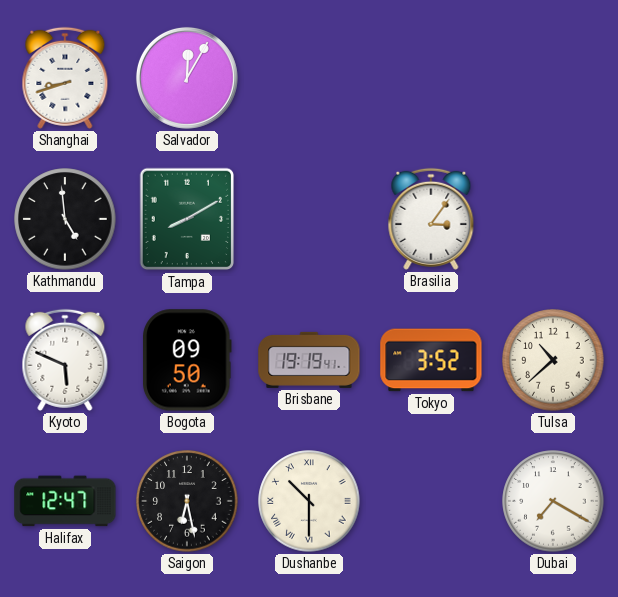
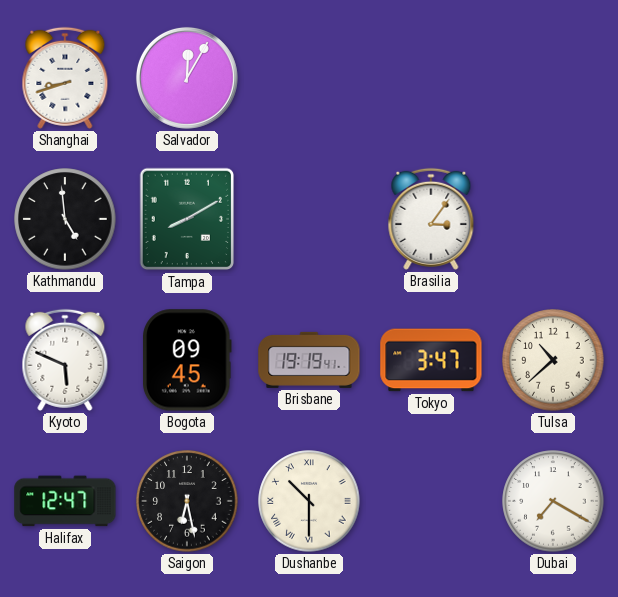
Bogota: 09:50 -> 09:45 (188, 360)
Tokyo: 3:52 -> 3:47 (431, 360)
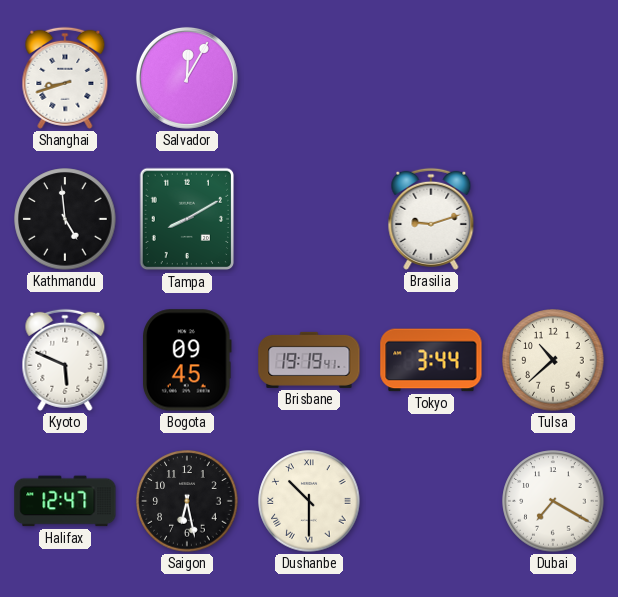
Brasilia: 3:06 -> 9:12 (431, 219)
Tokyo: 3:47 -> 3:44 (431, 360)
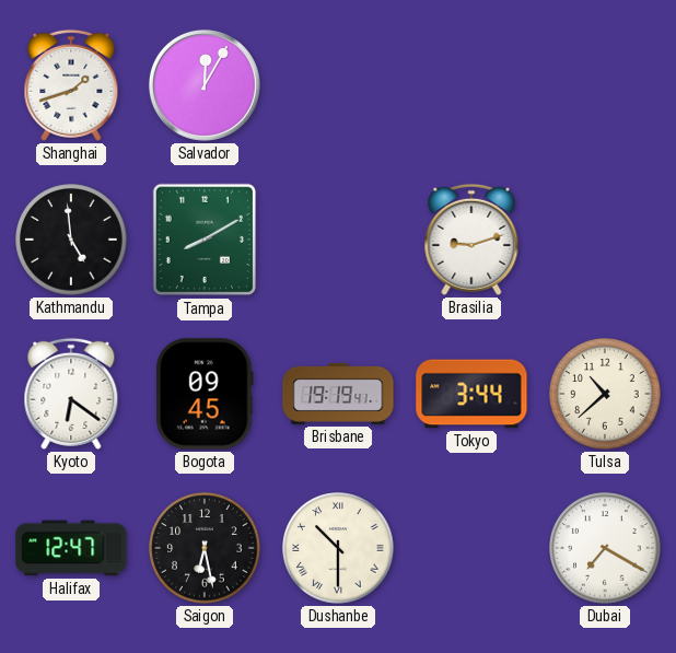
Shanghai: 8:42 -> 1:42 (71, 85)
Kyoto: 5:49 -> 6:21 (71, 394)
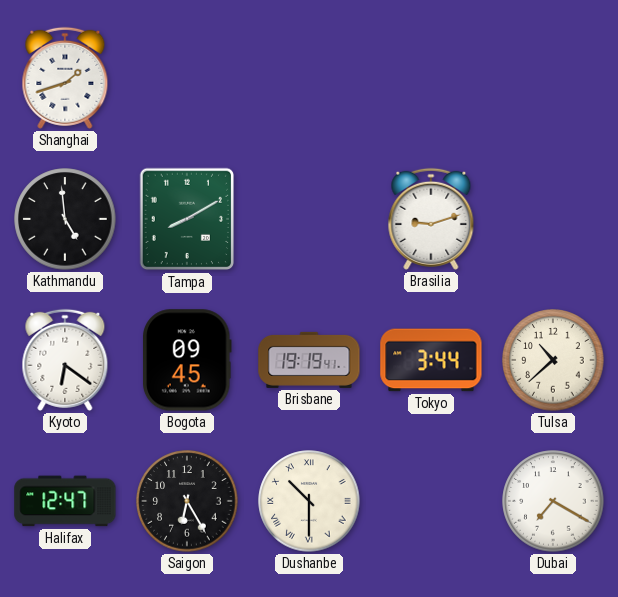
Salvador: 12:05 -> none (205, 85)
Saigon: 6:28 -> 6:25 (187, 501)
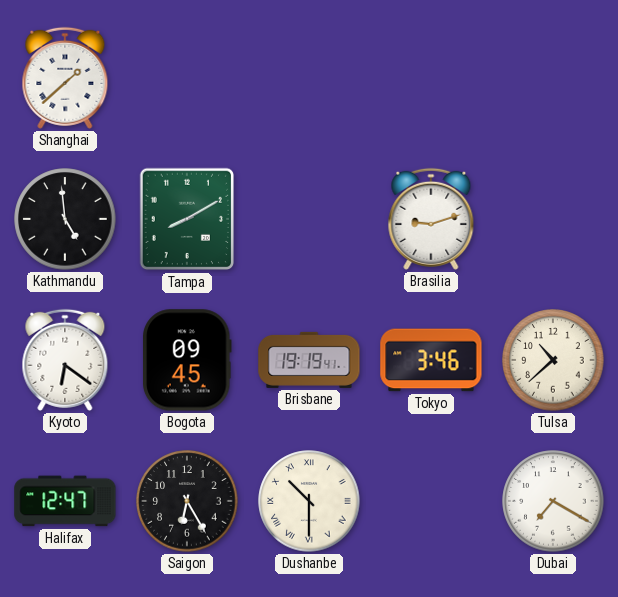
Shanghai: 1:42 -> 1:38 (65, 78)
Tokyo: 3:44 -> 3:46 (431, 360)
